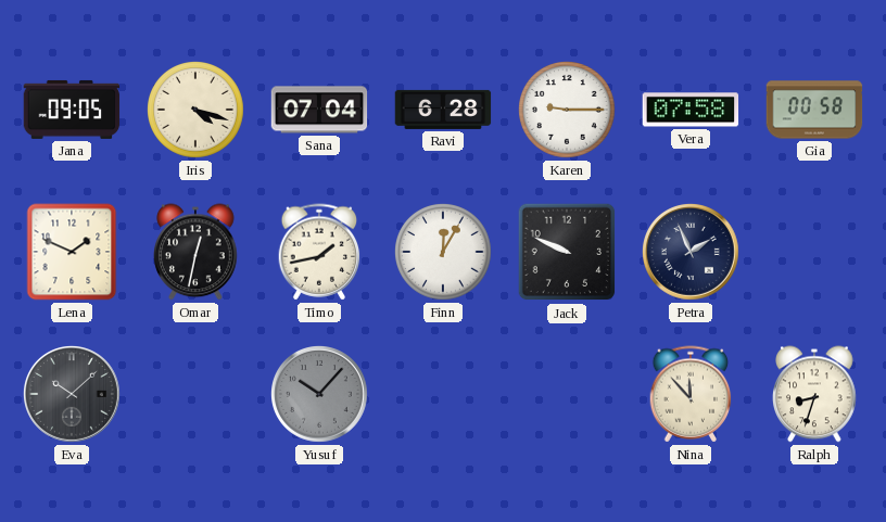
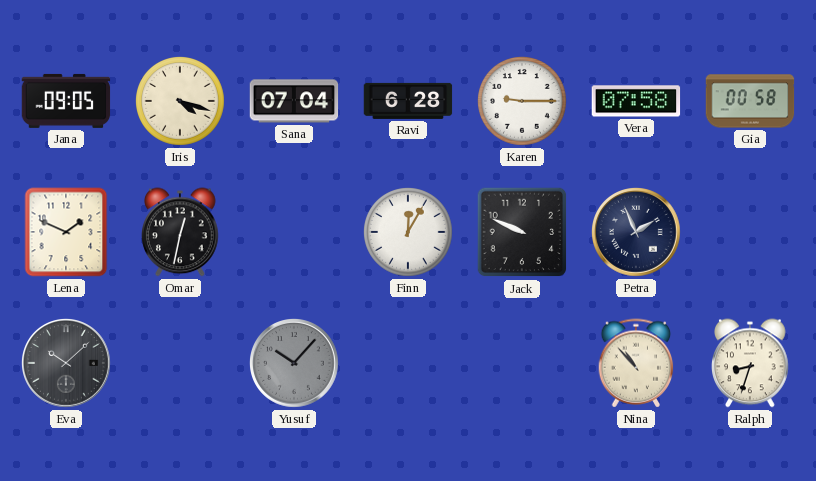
Timo: 1:43 -> none (319, 252)
Nina: 11:53 -> 10:53 (636, 363)
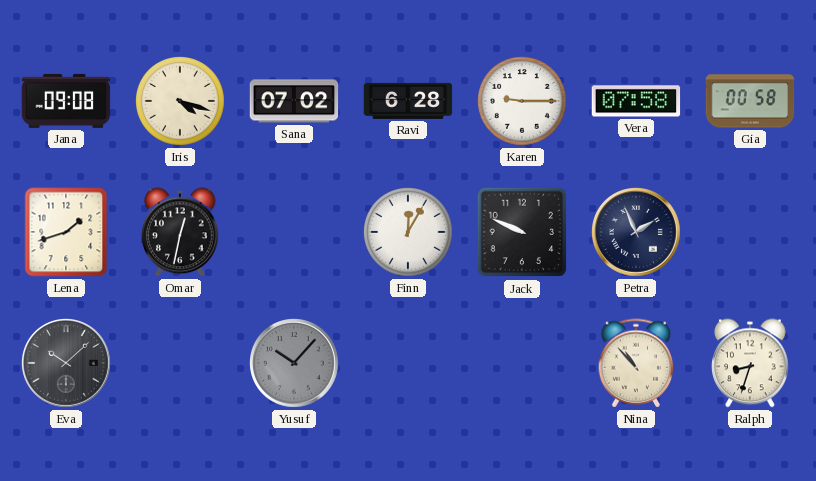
Jana: 09:05 -> 09:08 (66, 101)
Sana: 07:04 -> 07:02 (294, 101)
Lena: 1:49 -> 1:42 (66, 232)
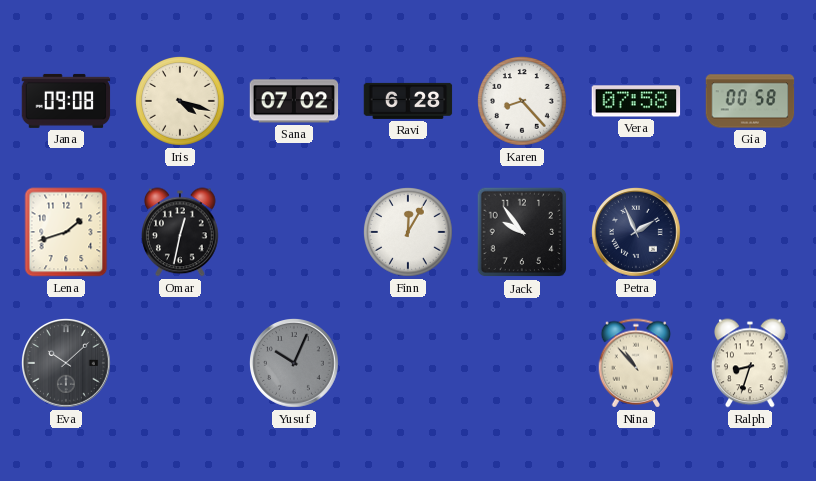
Karen: 9:15 -> 8:23 (523, 102)
Jack: 9:49 -> 9:54 (522, 232)
Yusuf: 10:07 -> 10:04 (295, 364)
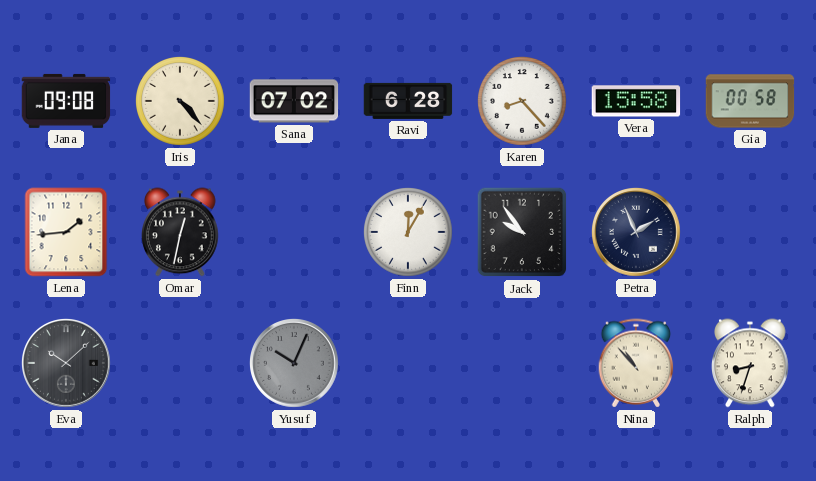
Iris: 4:18 -> 4:23 (181, 102)
Vera: 07:58 -> 15:58 (636, 101)
Lena: 1:42 -> 1:44 (66, 232)
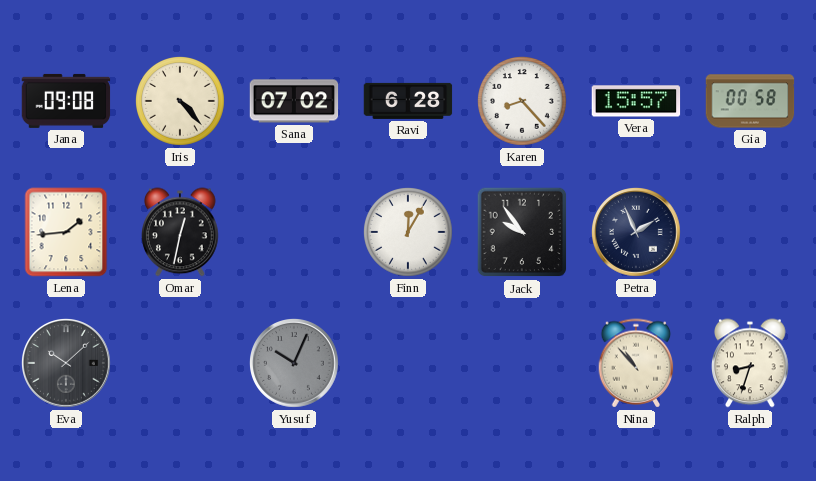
Vera: 15:58 -> 15:57 (636, 101)
